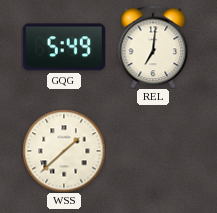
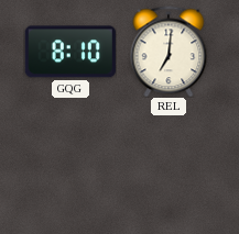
GQG: 5:49 -> 8:10 (70, 52)
WSS: 1:38 -> none (64, 151)
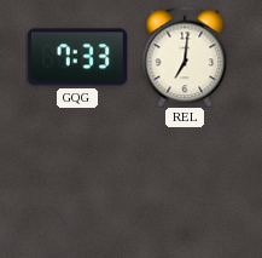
GQG: 8:10 -> 7:33 (77, 57)
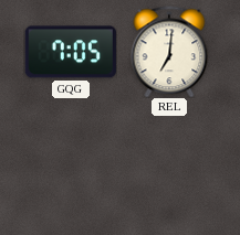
GQG: 7:33 -> 7:05 (71, 52)
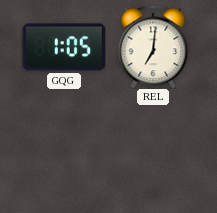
GQG: 7:05 -> 1:05 (64, 47)
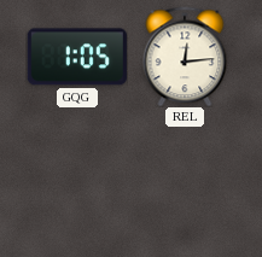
REL: 7:01 -> 12:14 (185, 57)
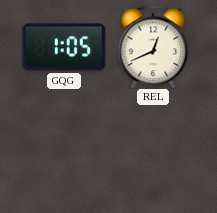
REL: 12:14 -> 12:41 (153, 47)
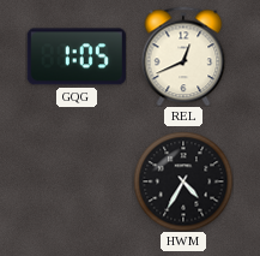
HWM: none -> 4:35 (183, 181)
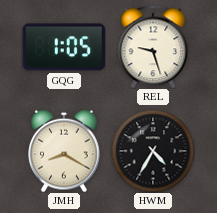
REL: 12:41 -> 9:27 (153, 47)
JMH: none -> 8:20 (64, 151)
